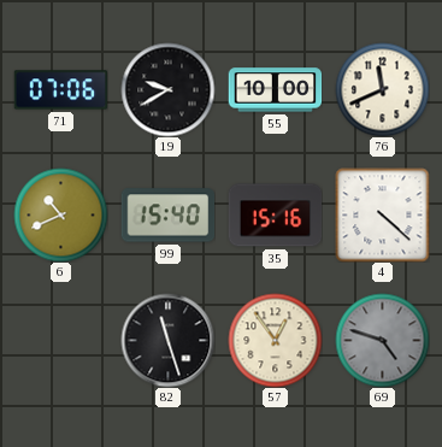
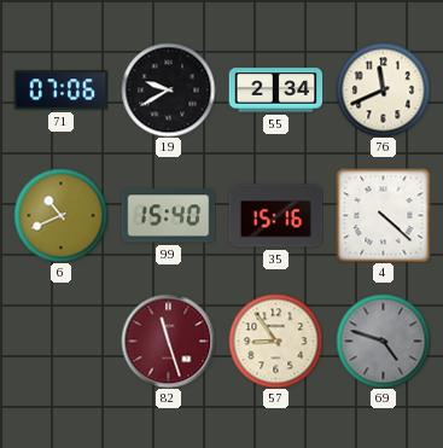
55: 10:00 -> 2:34 (275, 91)
82 dial: black -> burgundy (168, 341)
57: 12:54 -> 8:54 (275, 341)
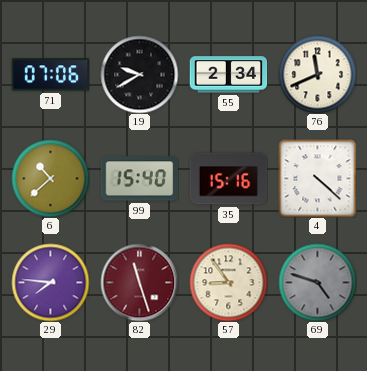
6: 10:41 -> 10:38 (50, 178)
29: none -> 7:46 (50, 282)
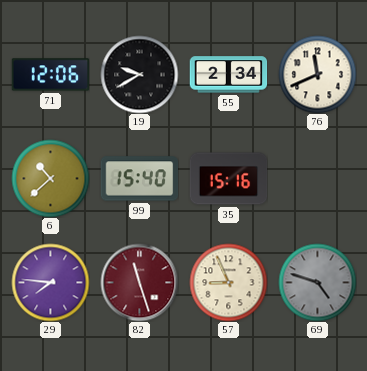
71: 07:06 -> 12:06 (50, 75)
4: 4:22 -> none (317, 178)
57: 8:54 -> 8:56 (228, 282)
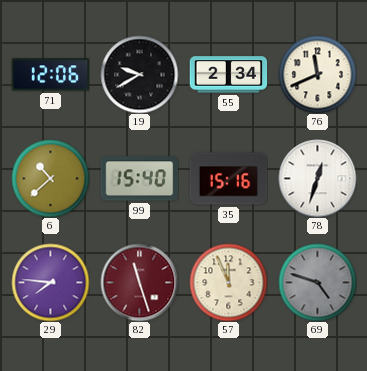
78: none -> 12:33 (317, 178)
57: 8:56 -> 11:56 (228, 282)
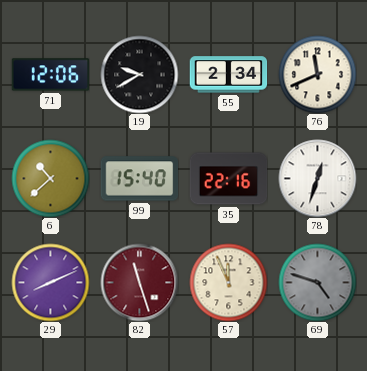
35: 15:16 -> 22:16 (228, 179)
29: 7:46 -> 8:11 (50, 282)
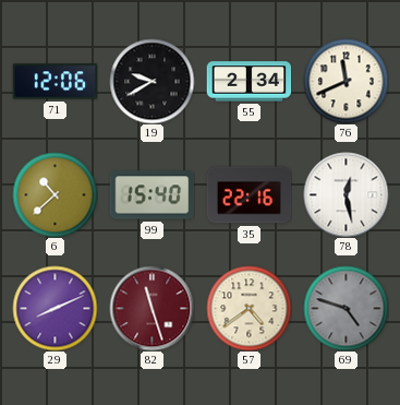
78: 12:33 -> 12:28 (346, 194)
57: 11:56 -> 4:39 (249, 308)
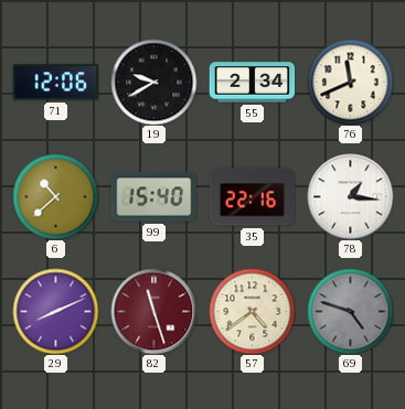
78: 12:28 -> 1:16 (350, 196)
